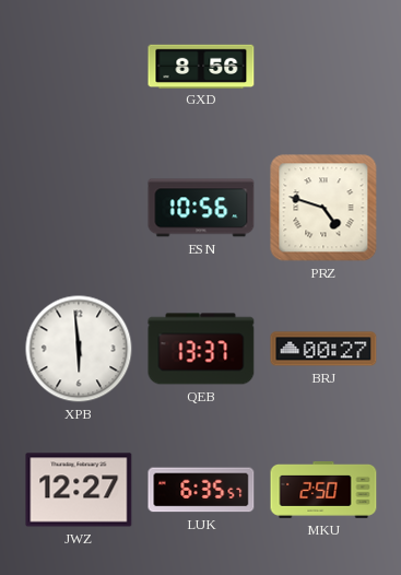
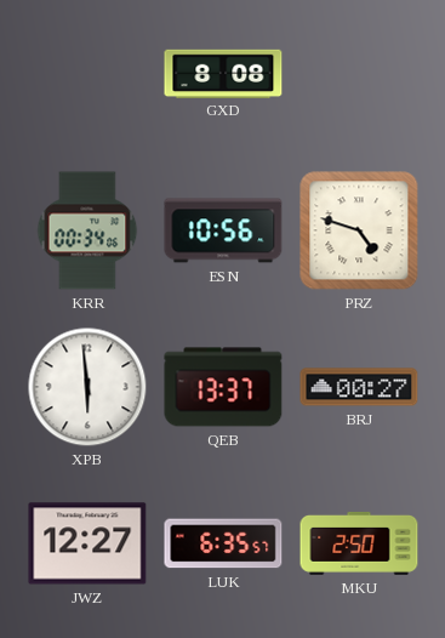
GXD: 8:56 -> 8:08 (223, 73)
KRR: none -> 00:34 (87, 230)
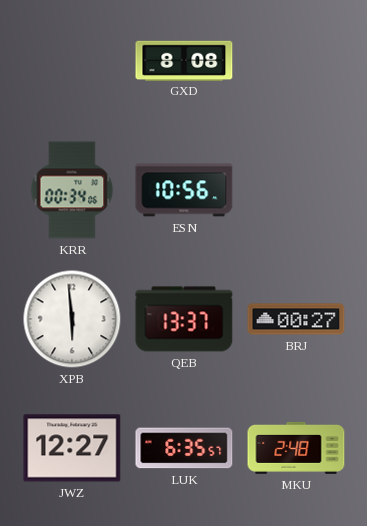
PRZ: 4:48 -> none (359, 230)
MKU: 2:50 -> 2:48 (296, 448)
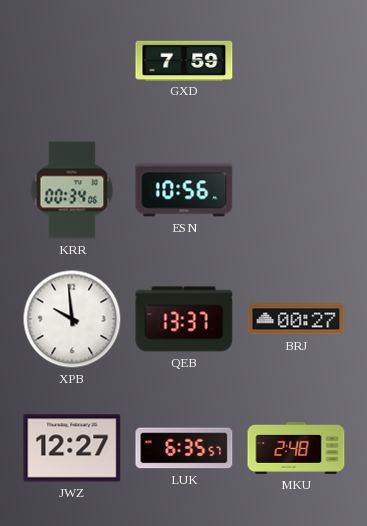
GXD: 8:08 -> 7:59 (184, 60)
XPB: 5:59 -> 9:59 (72, 319)
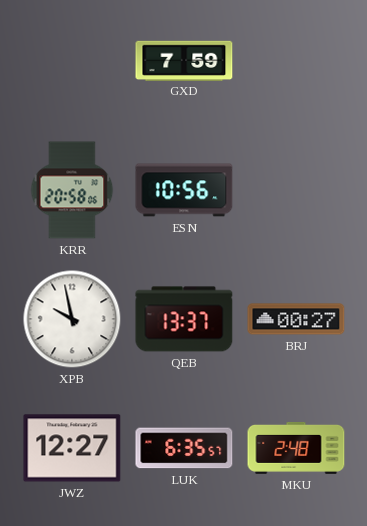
KRR: 00:34 -> 20:58 (72, 190)
XPB: 9:59 -> 9:58 (72, 319)
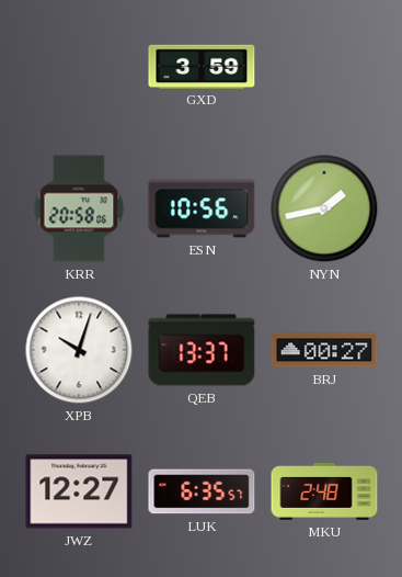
GXD: 7:59 -> 3:59 (202, 66)
NYN: none -> 1:43 (324, 208)
XPB: 9:58 -> 10:03 (79, 350)
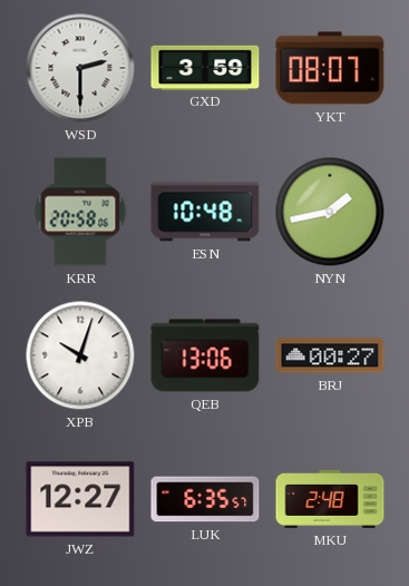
WSD: none -> 2:30 (80, 68)
YKT: none -> 08:07 (330, 68)
ESN: 10:56 -> 10:48 (205, 212)
QEB: 13:37 -> 13:06 (205, 355)
